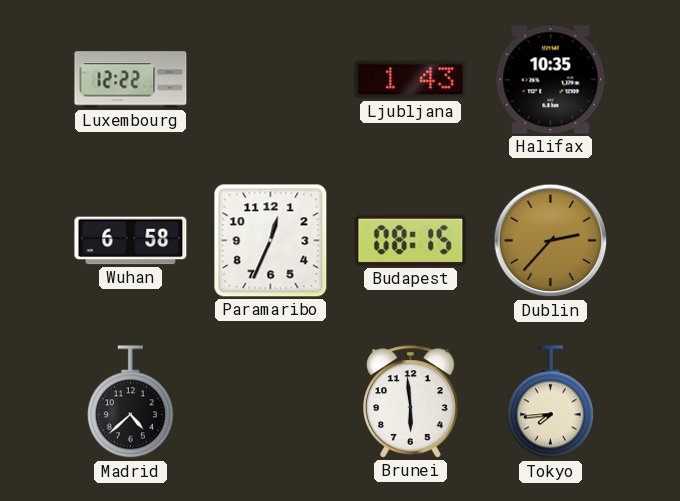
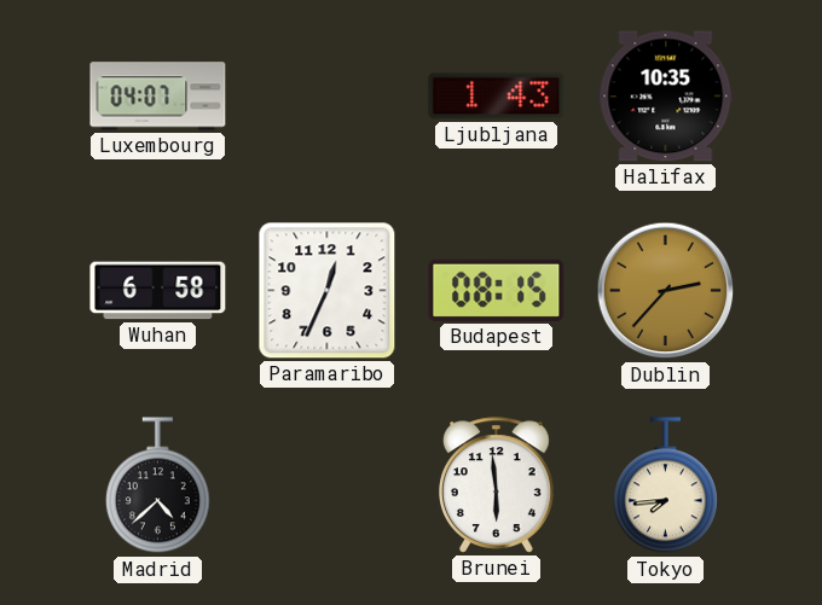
Luxembourg: 12:22 -> 04:07 (158, 97)
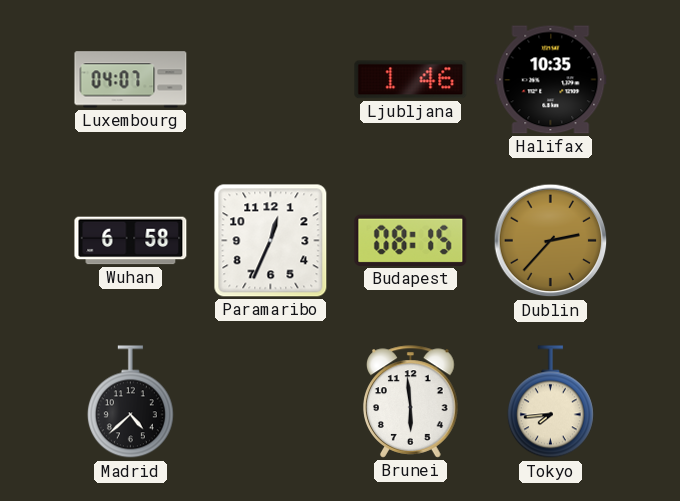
Ljubljana: 1:43 -> 1:46 (411, 80)
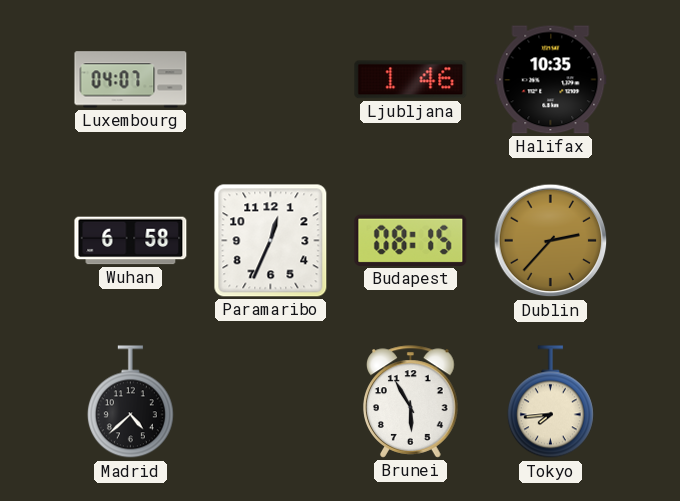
Brunei: 5:59 -> 5:55 (411, 402)
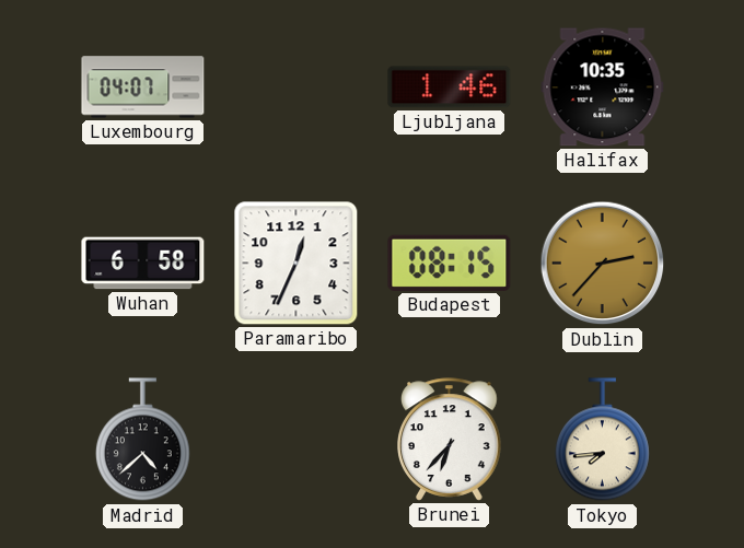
Brunei: 5:55 -> 6:37 (450, 440)
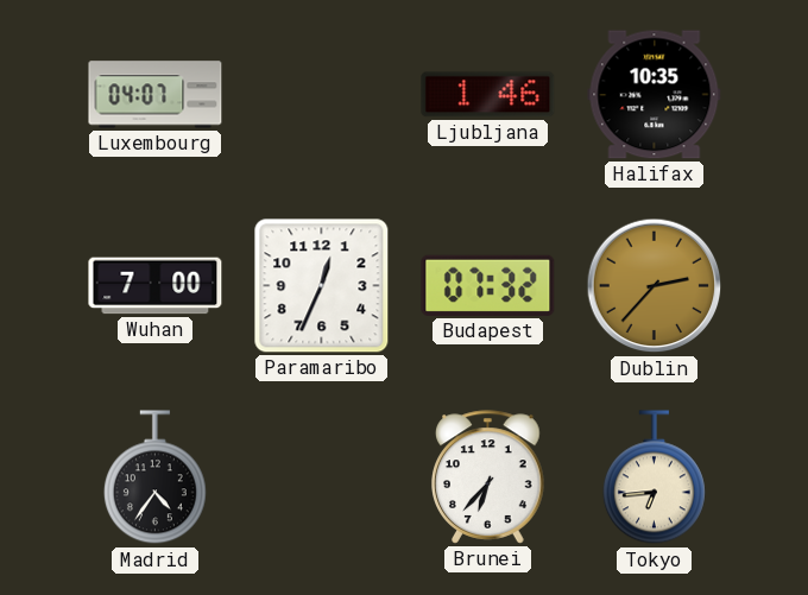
Wuhan: 6:58 -> 7:00 (156, 286)
Budapest: 08:15 -> 07:32 (488, 285)
Madrid: 4:38 -> 4:36 (154, 477)
Tokyo: 7:44 -> 6:44 (654, 477)
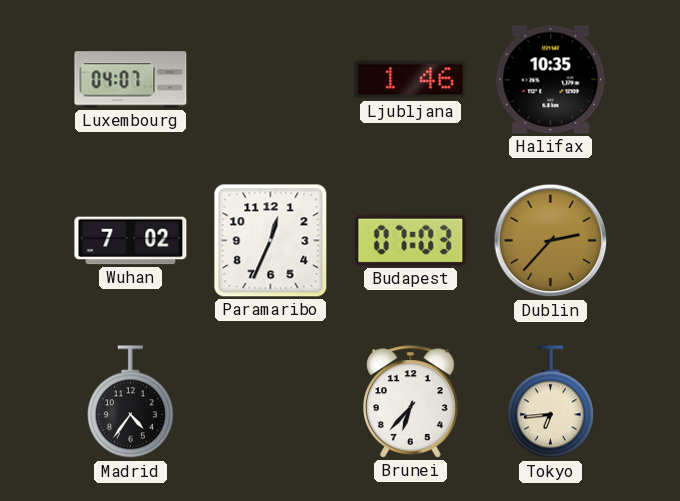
Wuhan: 7:00 -> 7:02 (131, 241)
Budapest: 07:32 -> 07:03 (411, 240)
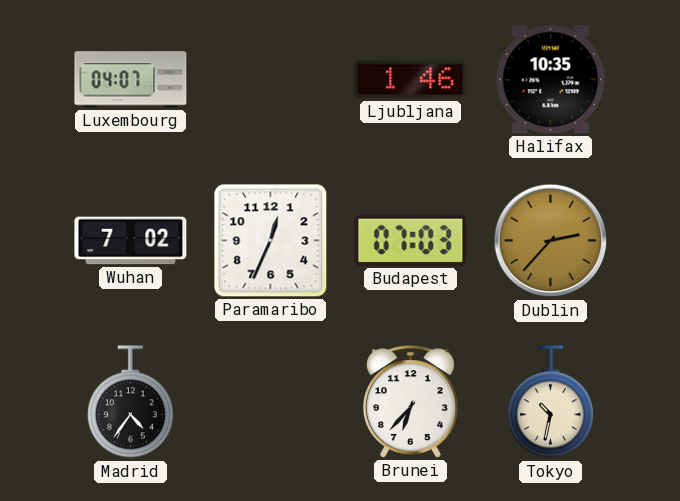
Tokyo: 6:44 -> 10:32 (550, 402)
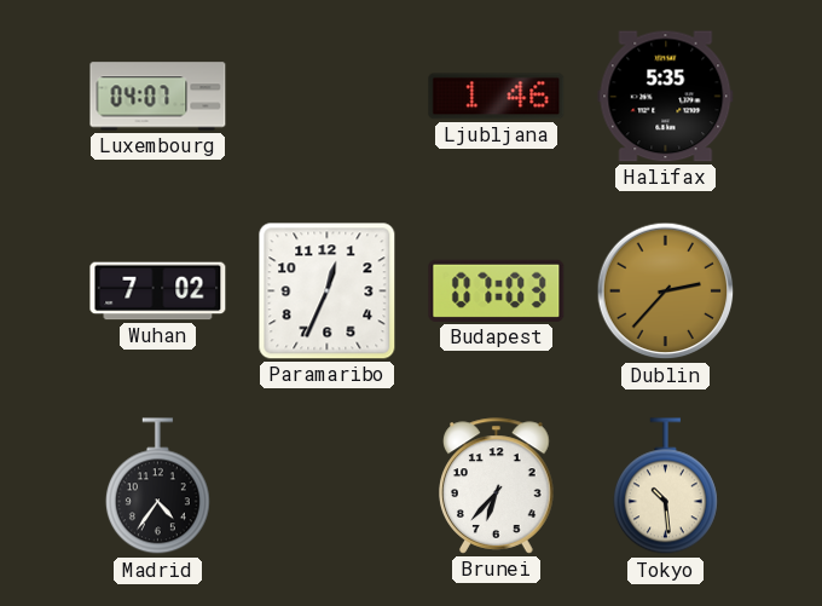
Halifax: 10:35 -> 5:35 (666, 97)
Tokyo: 10:32 -> 10:29 (665, 486)
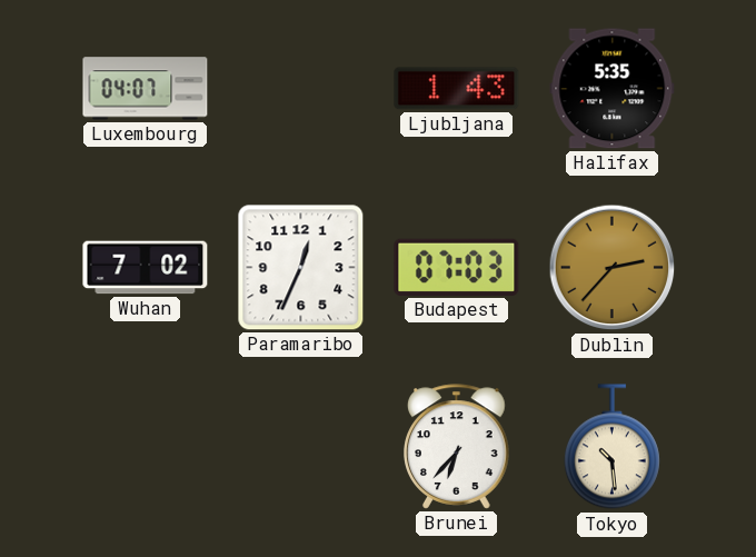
Ljubljana: 1:46 -> 1:43 (457, 89)
Madrid: 4:36 -> none (157, 486)
